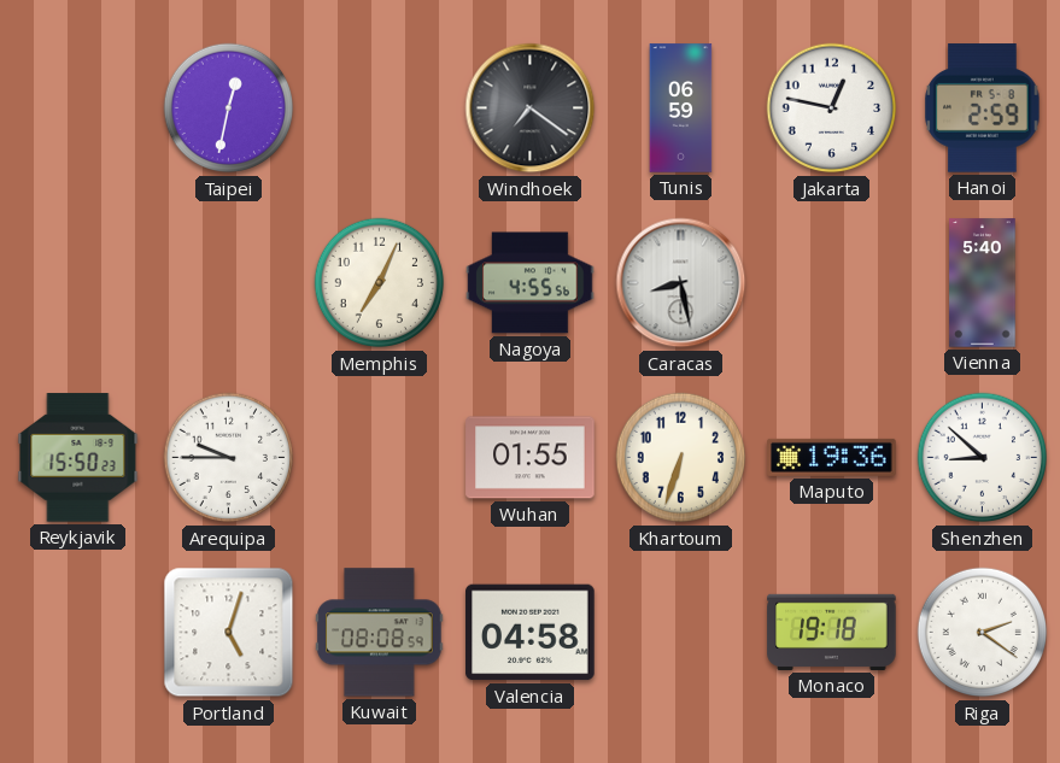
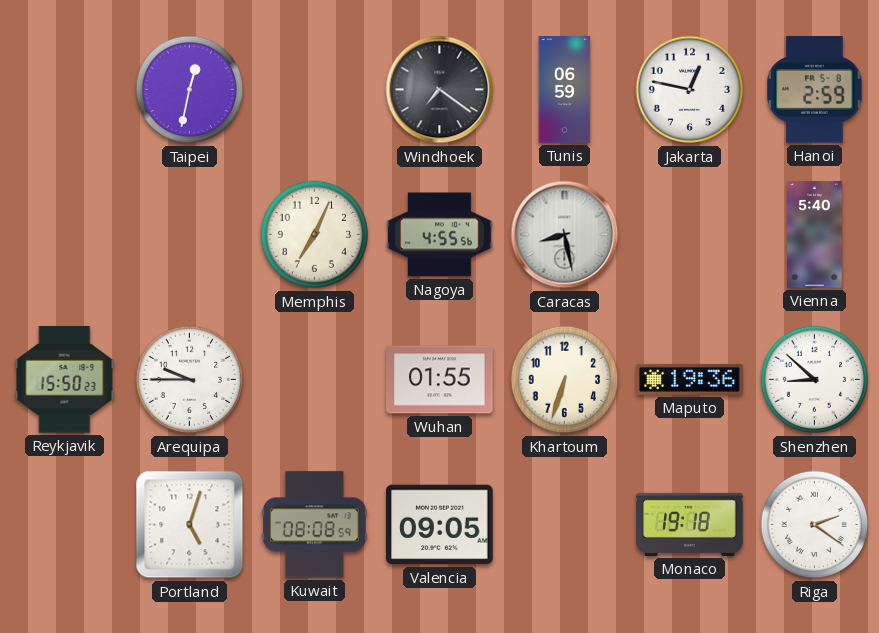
Valencia: 04:58 -> 09:05 (440, 525)
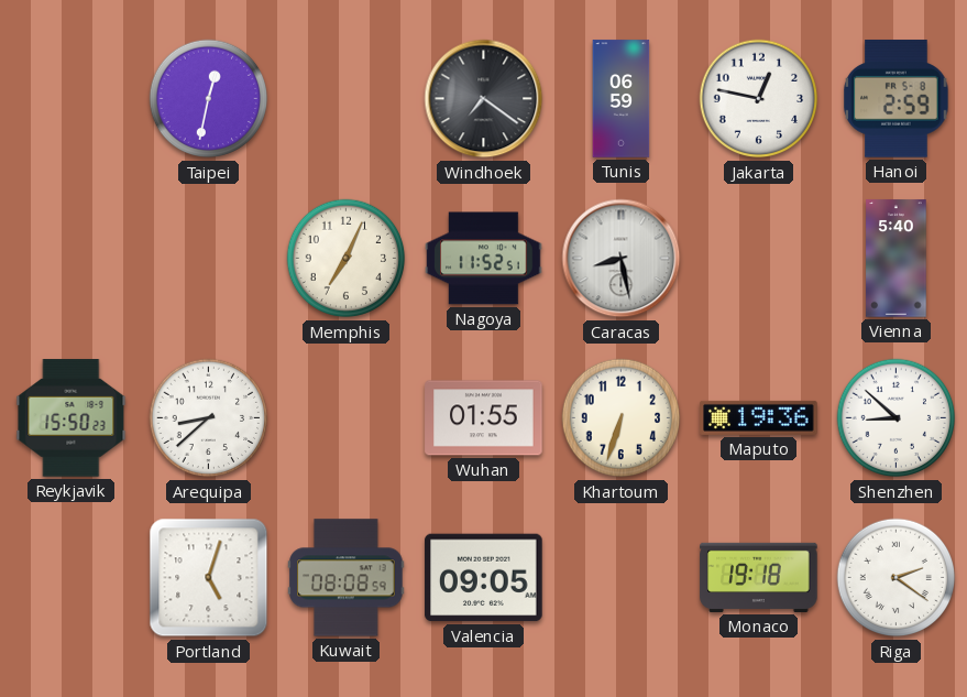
Nagoya: 4:55 -> 11:52 (484, 259)
Arequipa: 9:45 -> 8:38 (209, 418)
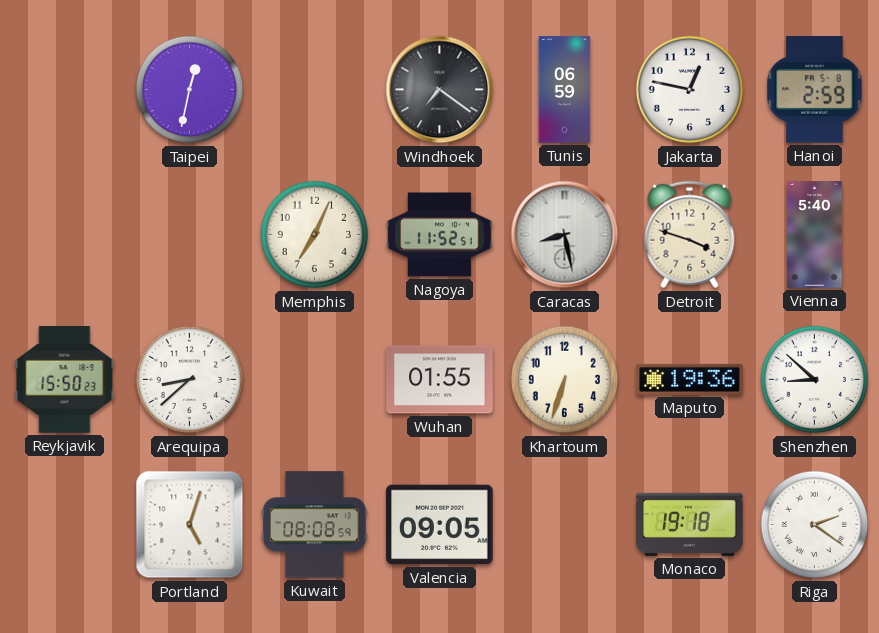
Detroit: none -> 3:48 (690, 235)
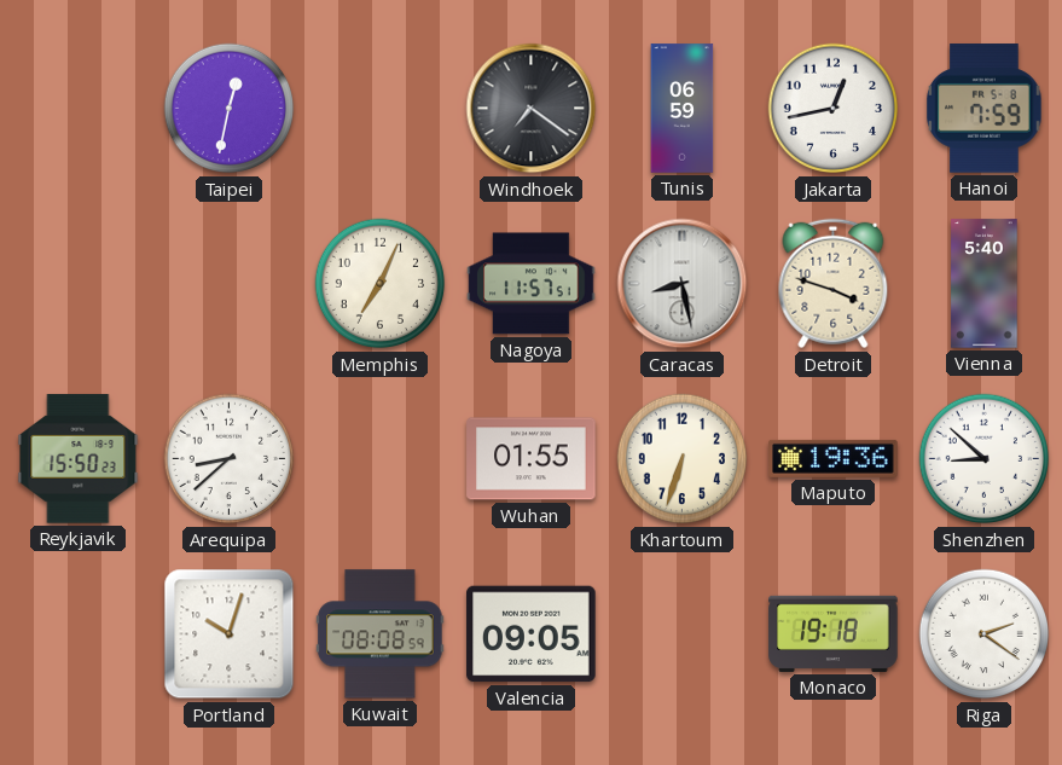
Jakarta: 12:47 -> 12:43 (834, 109)
Hanoi: 2:59 -> 7:59 (985, 109)
Nagoya: 11:52 -> 11:57 (532, 284)
Portland: 5:03 -> 10:03 (230, 634)
